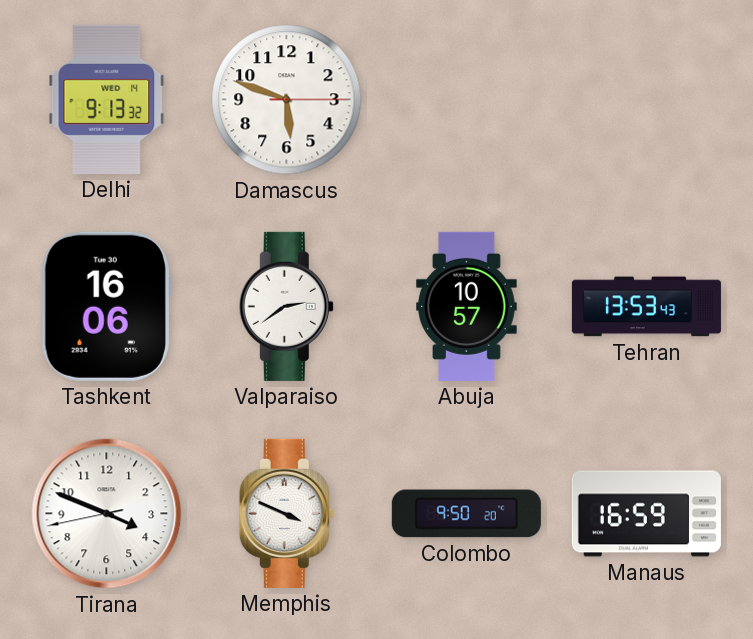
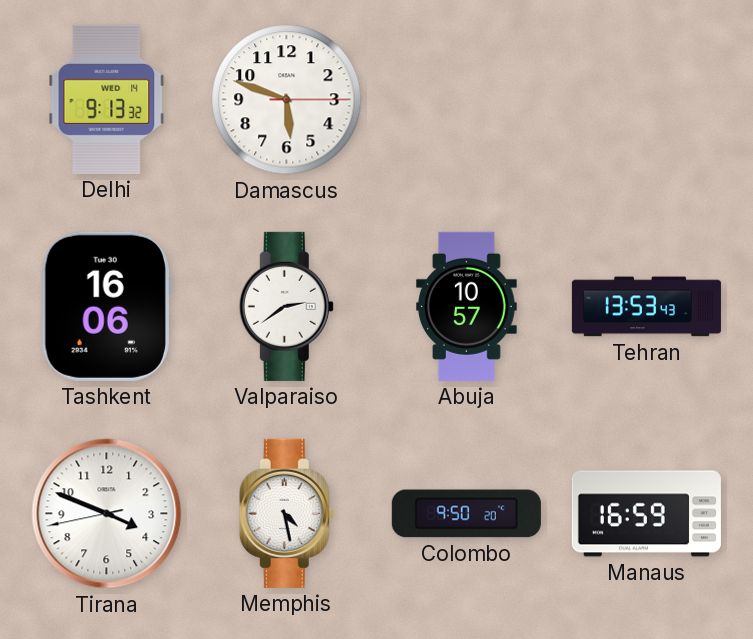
Memphis: 3:49 -> 4:28 (286, 513)
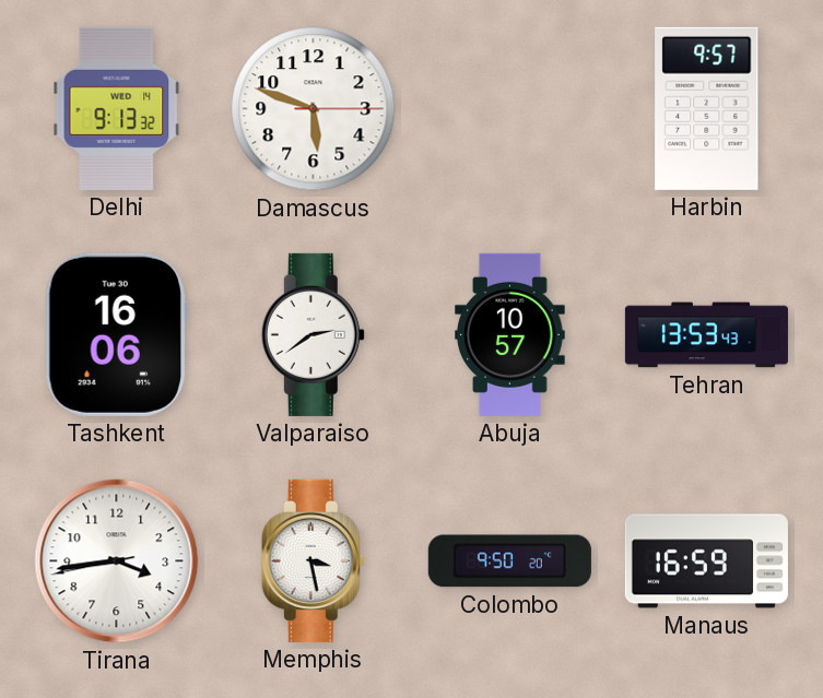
Harbin: none -> 9:57 (707, 108)
Tirana: 3:48 -> 3:43 (117, 561)
Memphis: 4:28 -> 3:28 (313, 560)
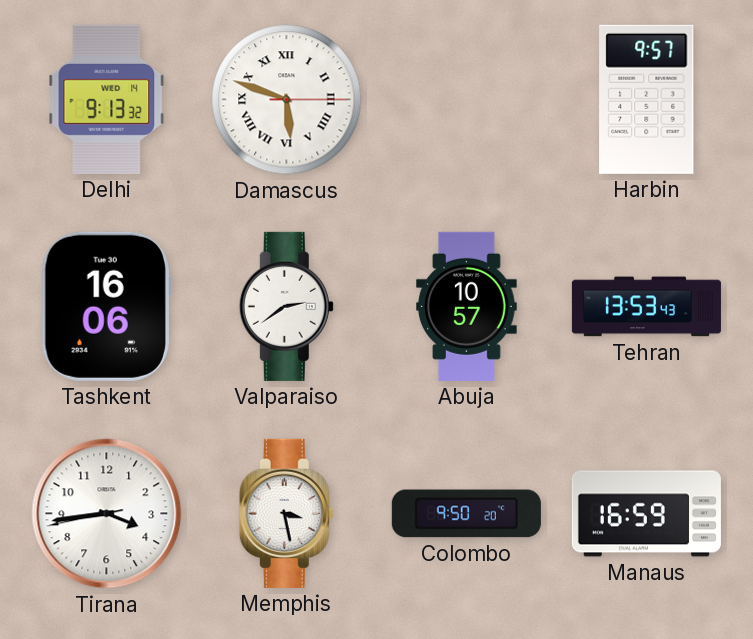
Damascus numerals: Arabic -> Roman (287, 100)
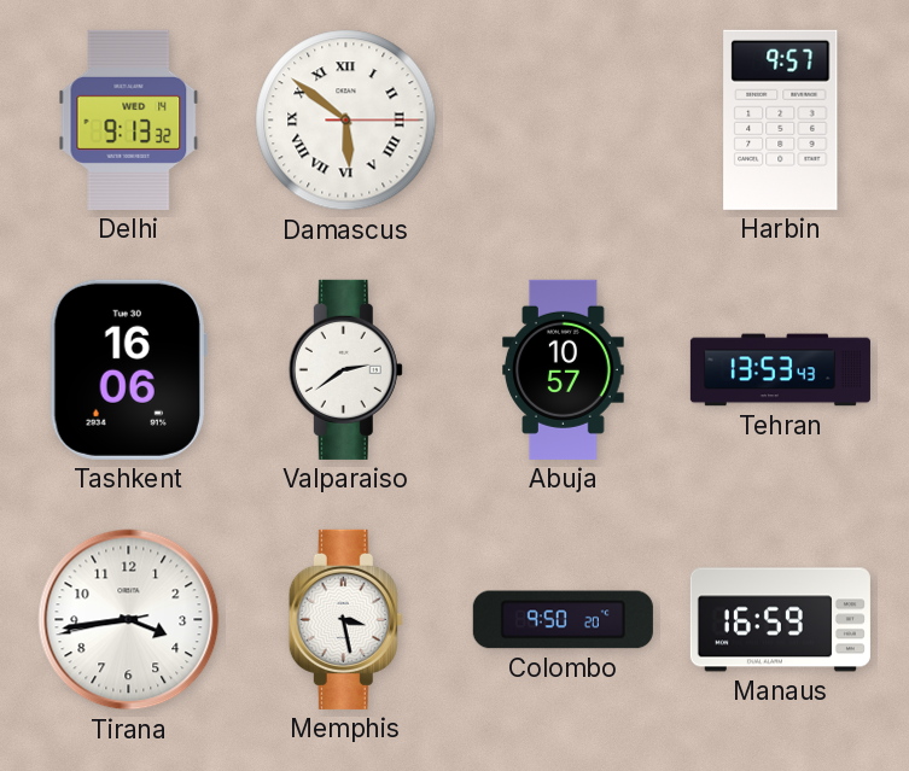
Damascus: 5:48 -> 5:51 (346, 121)
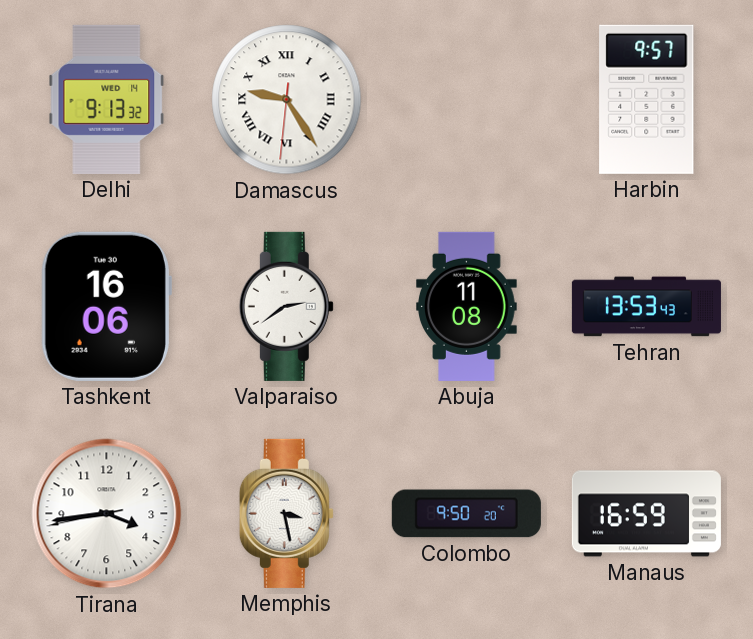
Damascus: 5:51 -> 9:24 (287, 100)
Abuja: 10:57 -> 11:08 (467, 306)
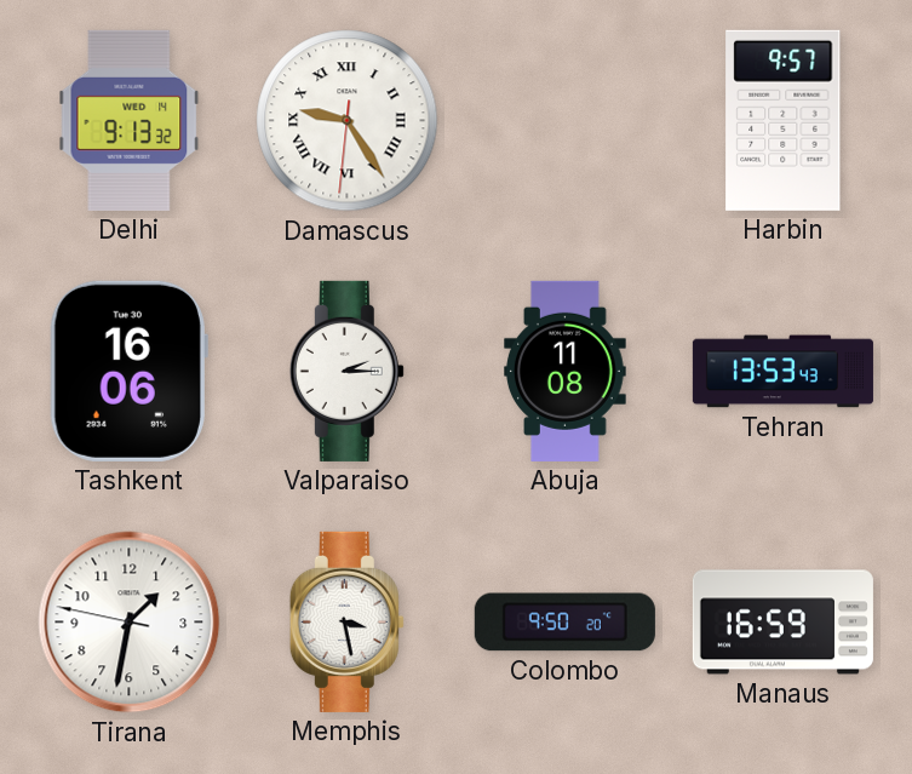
Valparaiso: 2:39 -> 2:15 (346, 371)
Tirana: 3:43 -> 1:31 (130, 623)
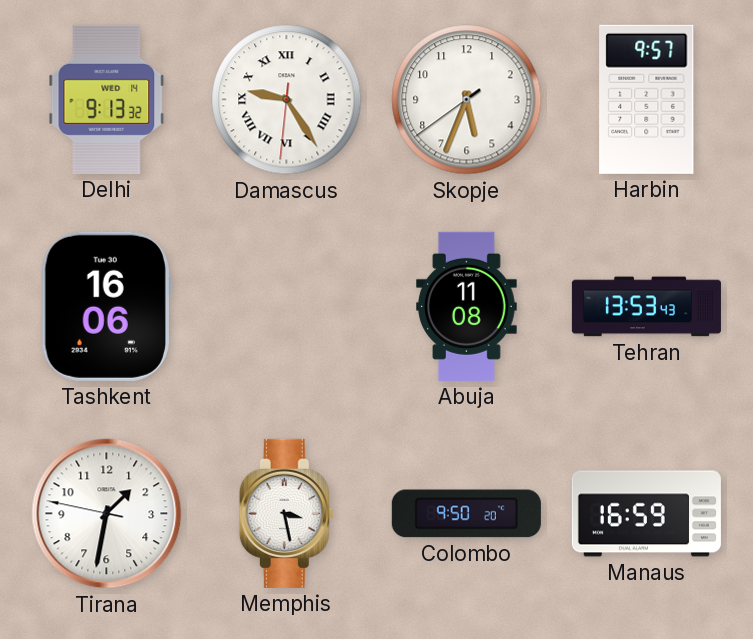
Skopje: none -> 5:33 (467, 100)
Valparaiso: 2:15 -> none (346, 371)
